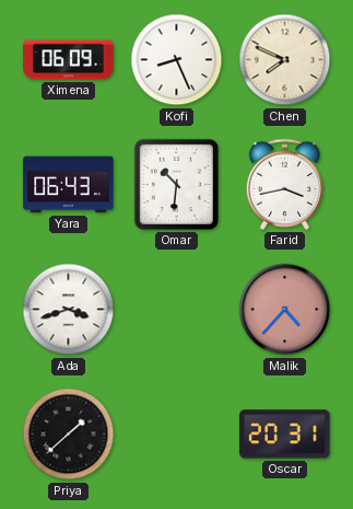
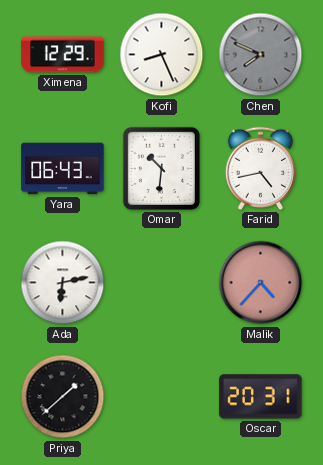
Ximena: 06:09 -> 12:29 (63, 55)
Chen dial: cream -> grey (261, 55)
Farid: 3:43 -> 4:43 (260, 168)
Ada: 3:42 -> 6:13 (63, 283)
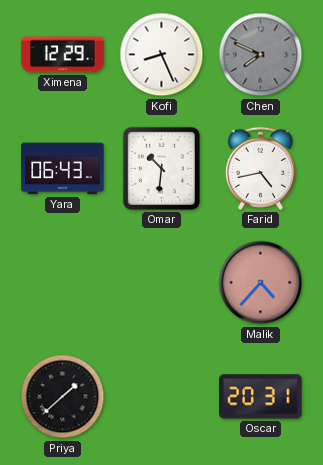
Ada: 6:13 -> none (63, 283)
